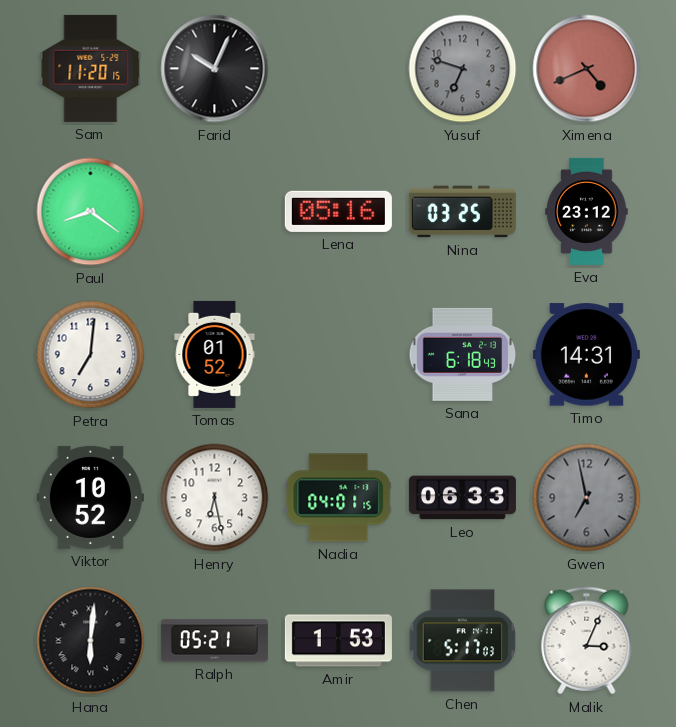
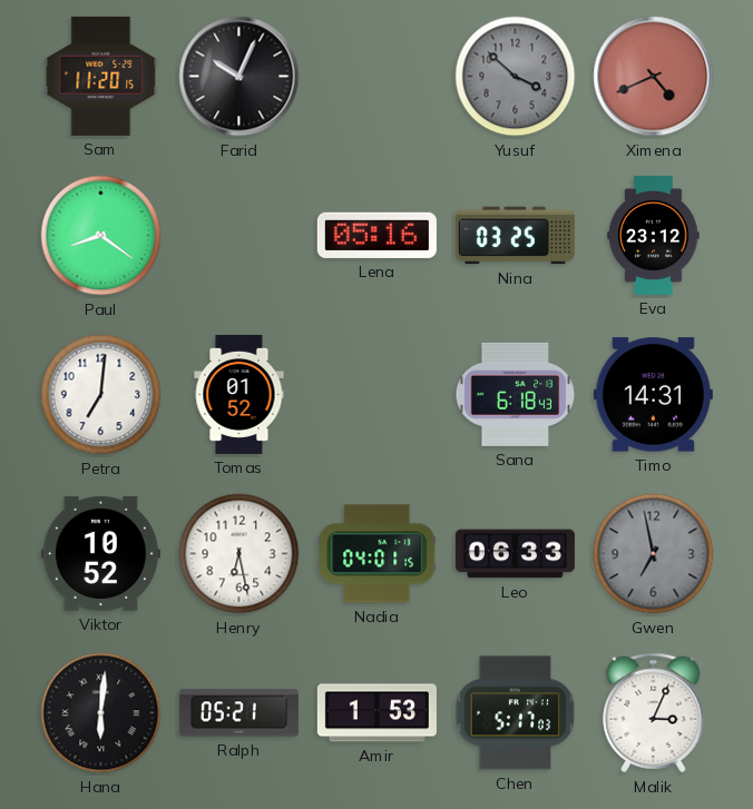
Yusuf: 6:48 -> 3:52 (516, 77)
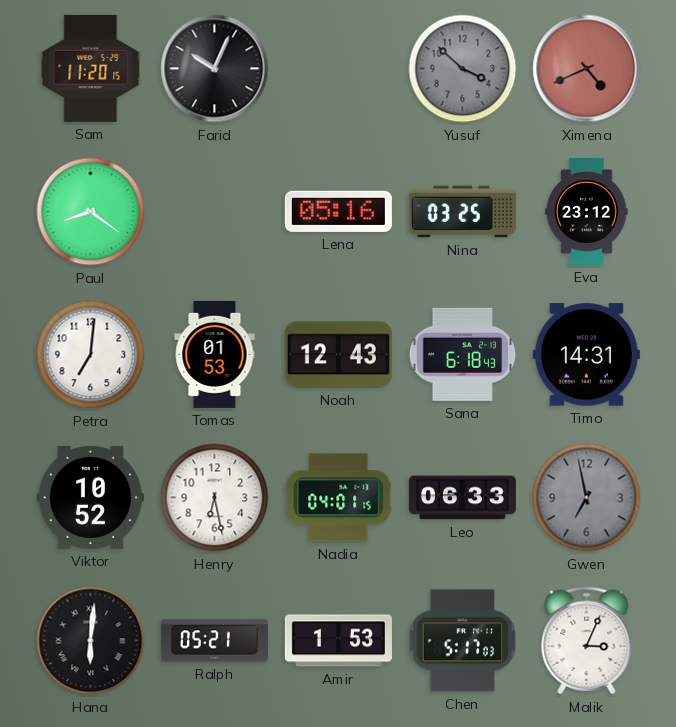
Tomas: 01:52 -> 01:53 (215, 354)
Noah: none -> 12:43 (338, 355)
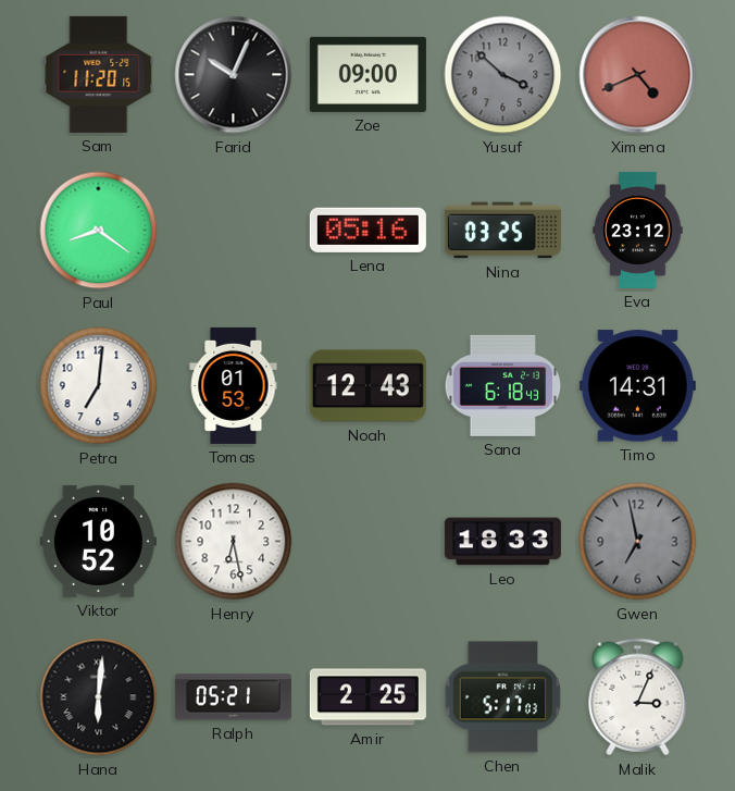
Zoe: none -> 09:00 (367, 74)
Nadia: 04:01 -> none (339, 498)
Leo: 06:33 -> 18:33 (502, 542)
Amir: 1:53 -> 2:25 (367, 697)
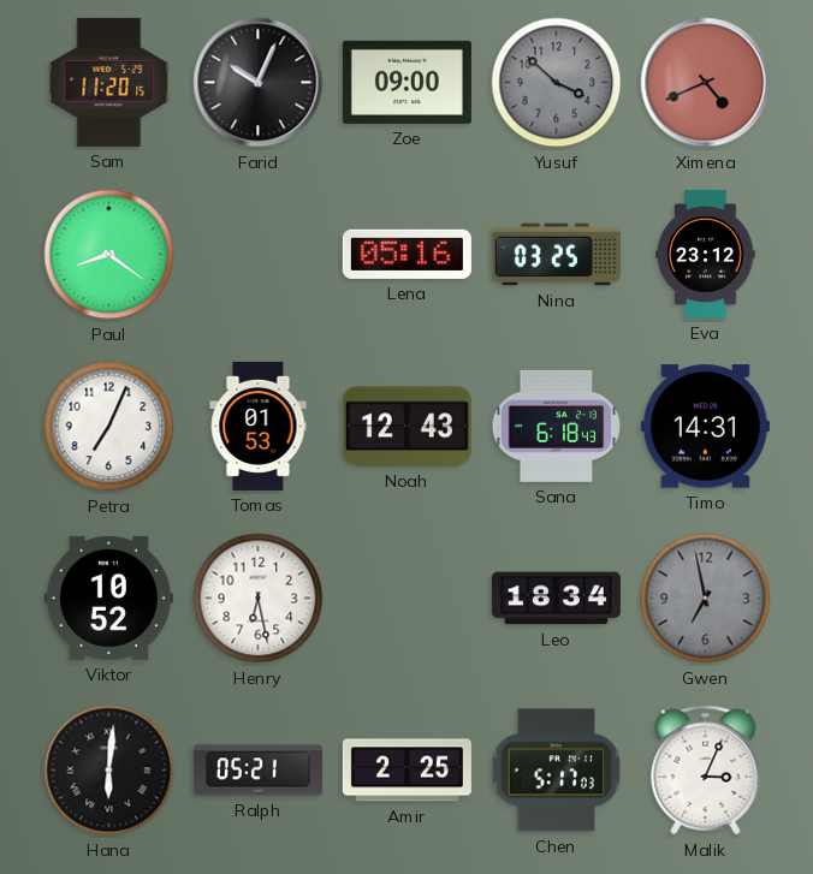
Petra: 7:01 -> 7:04 (109, 427)
Leo: 18:33 -> 18:34 (556, 599)
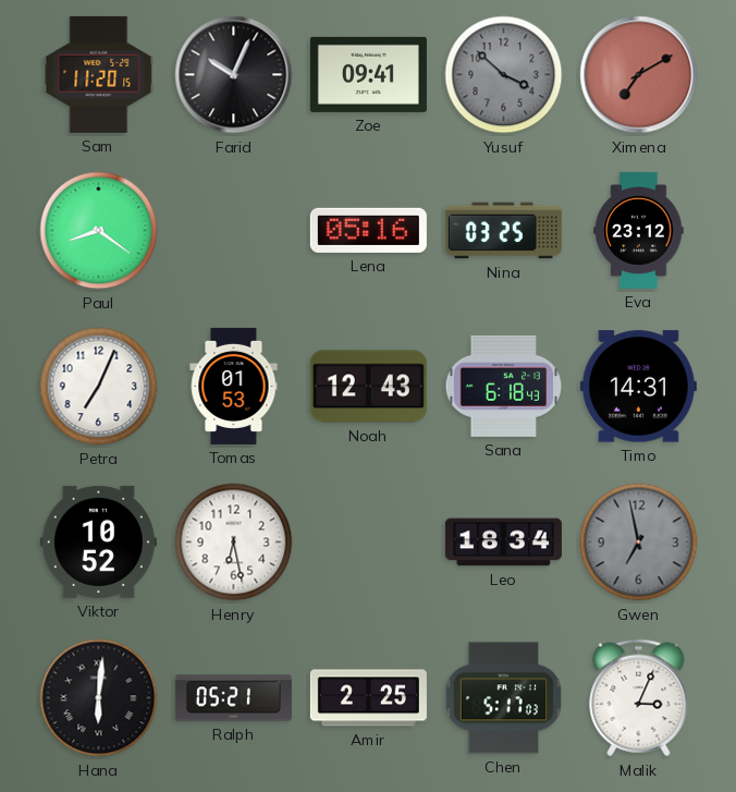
Zoe: 09:00 -> 09:41 (368, 74)
Ximena: 4:41 -> 7:10 (639, 75)
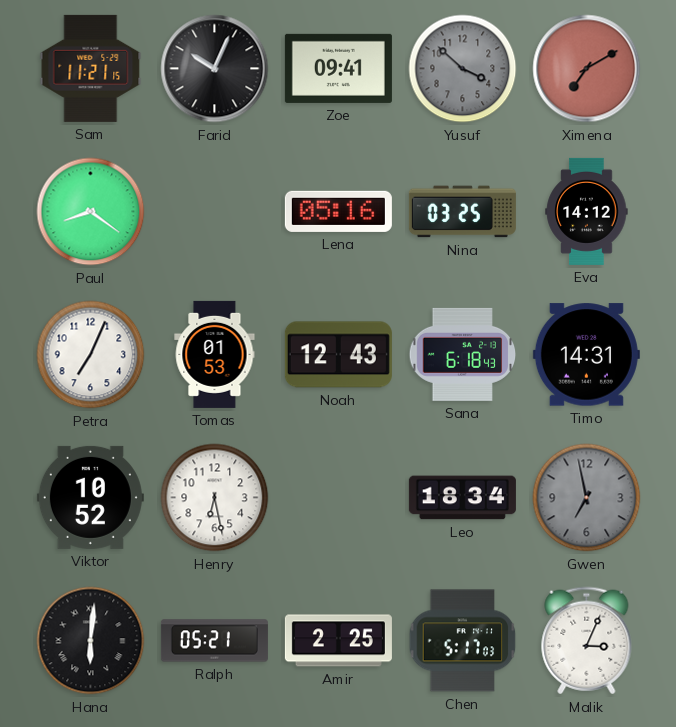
Sam: 11:20 -> 11:21 (91, 68)
Eva: 23:12 -> 14:12 (587, 211)
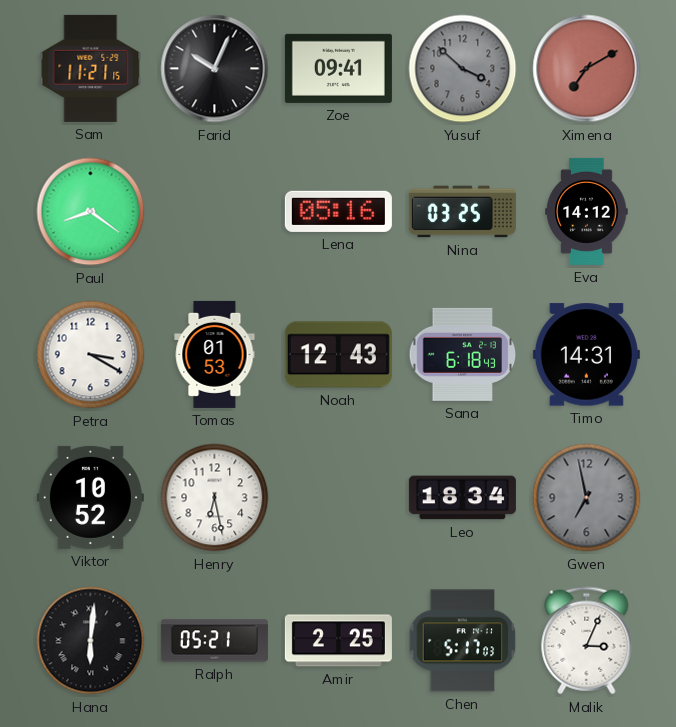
Petra: 7:04 -> 3:20 (91, 355)
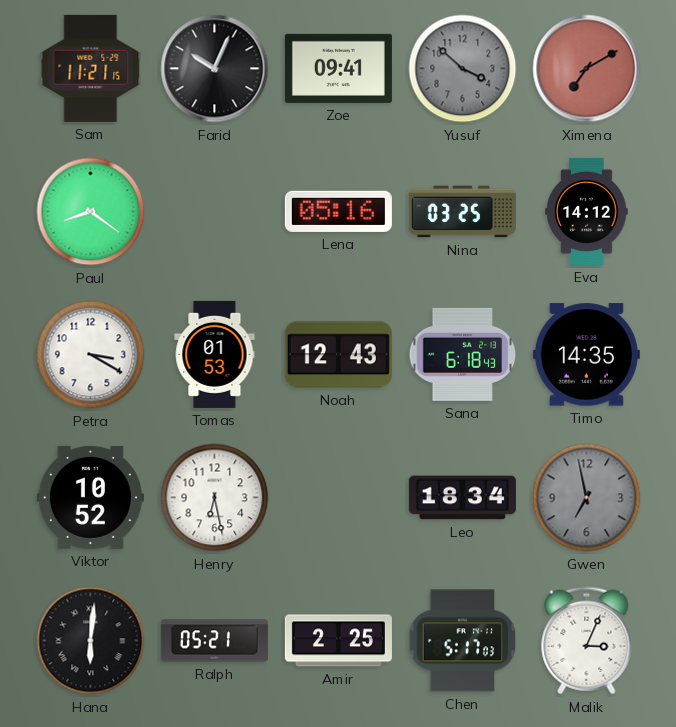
Timo: 14:31 -> 14:35 (586, 355)
